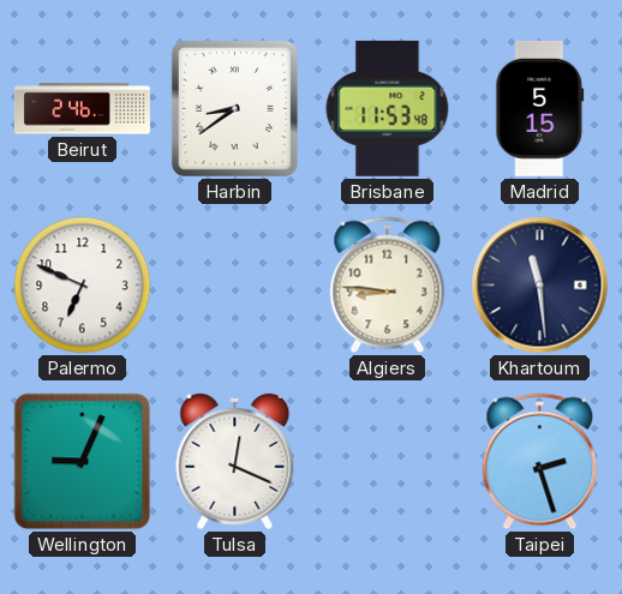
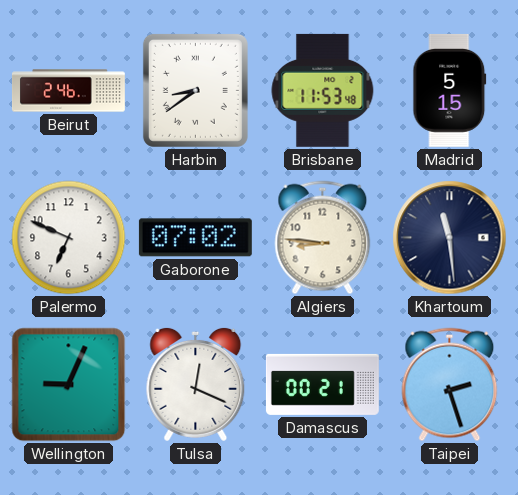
Gaborone: none -> 07:02 (195, 238)
Damascus: none -> 00:21 (322, 384)
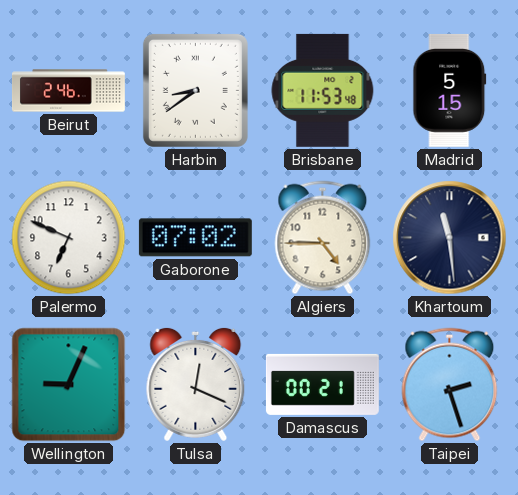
Algiers: 8:46 -> 4:45 (323, 238)
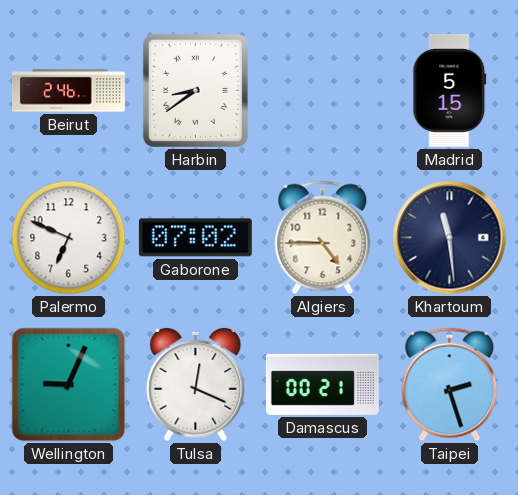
Brisbane: 11:53 -> none (323, 90)
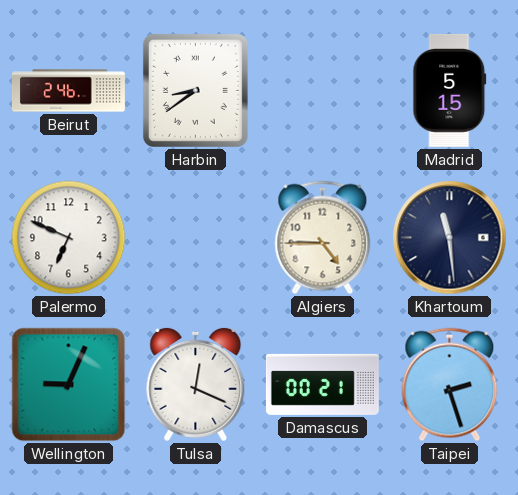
Gaborone: 07:02 -> none (195, 238)
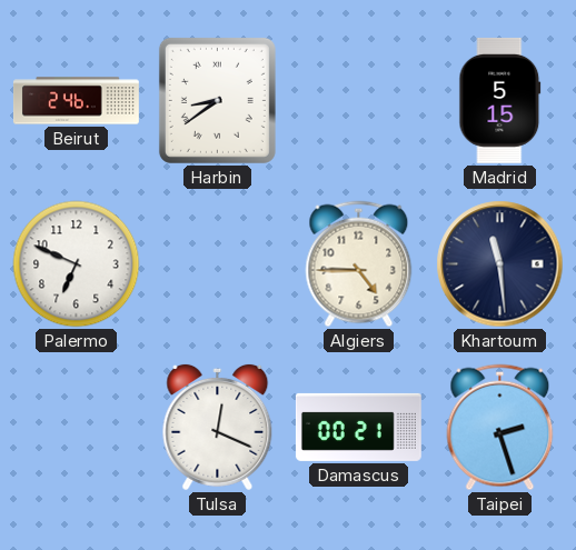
Wellington: 9:04 -> none (69, 385)
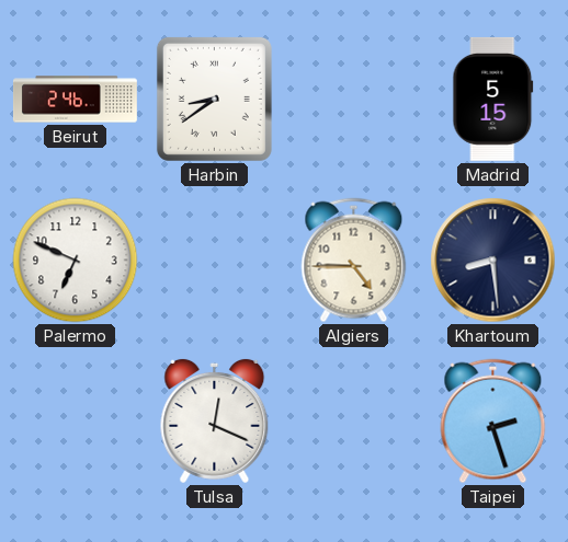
Khartoum: 11:29 -> 8:29 (493, 261)
Damascus: 00:21 -> none (358, 427)
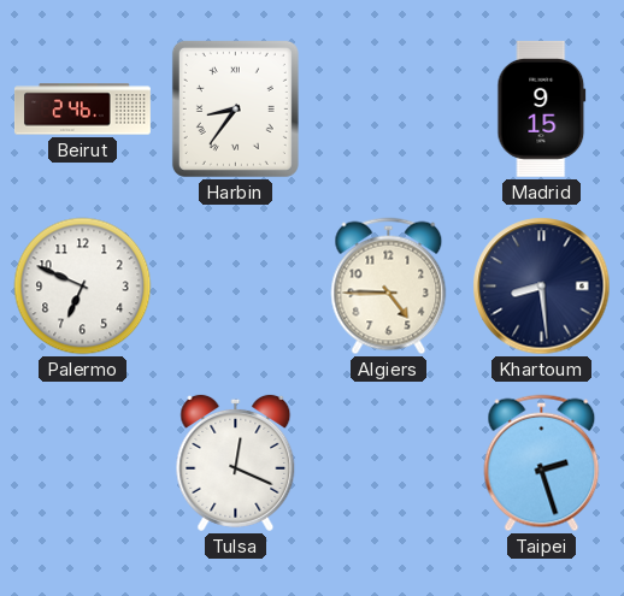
Harbin: 8:39 -> 8:36 (235, 108)
Madrid: 5:15 -> 9:15 (542, 108)
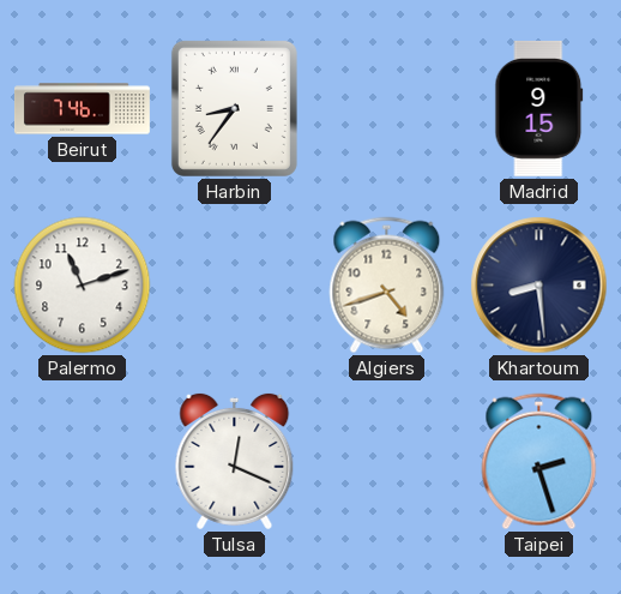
Beirut: 2:46 -> 7:46 (82, 109)
Palermo: 6:49 -> 11:12 (83, 286)
Algiers: 4:45 -> 4:42 (387, 286)
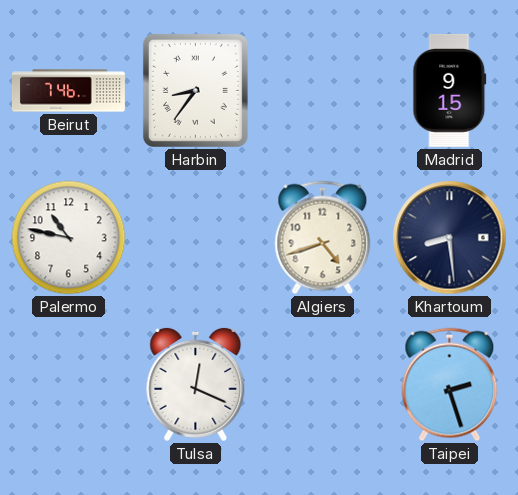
Palermo: 11:12 -> 10:47 (69, 238)
